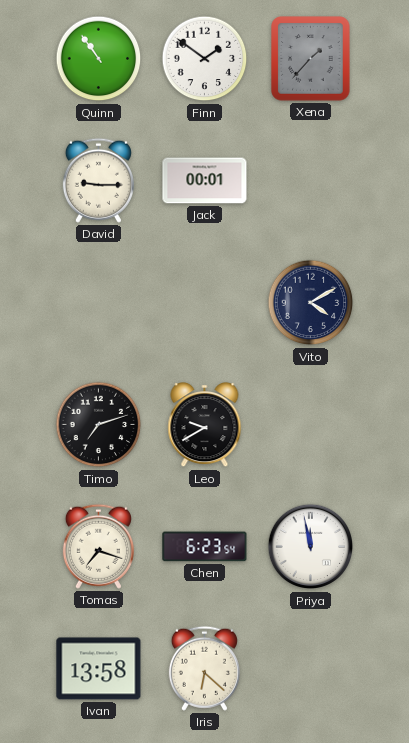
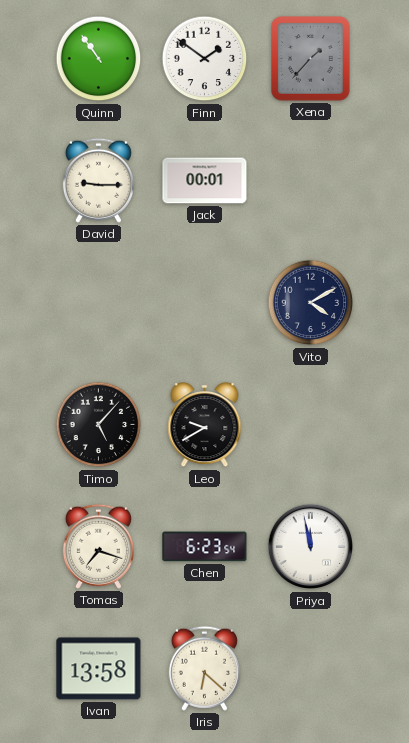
Timo: 7:12 -> 5:07 (99, 425)
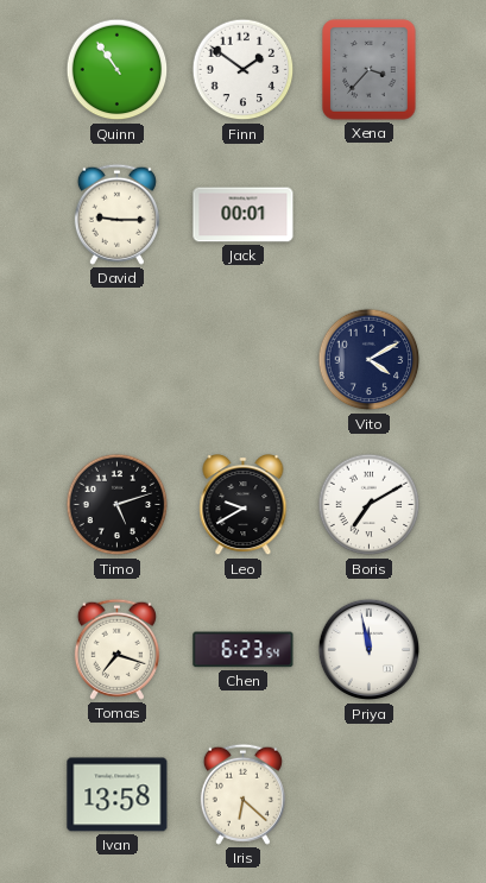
Xena: 1:37 -> 3:37 (370, 70)
Timo: 5:07 -> 5:12 (118, 505)
Boris: none -> 7:10 (370, 505)
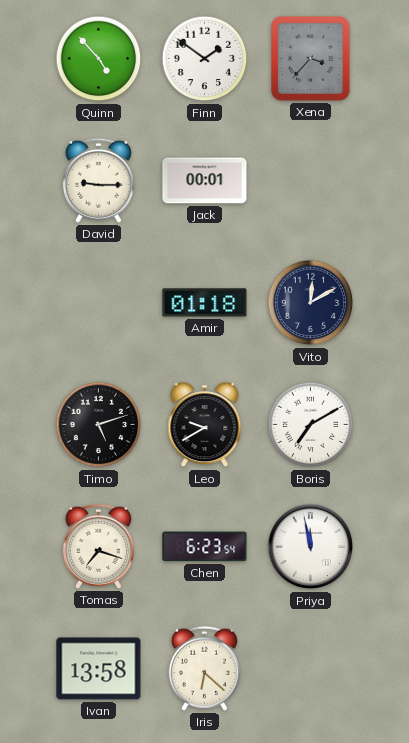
Quinn: 10:54 -> 4:53 (99, 59)
Amir: none -> 01:18 (205, 303)
Vito: 4:10 -> 12:10 (311, 303)
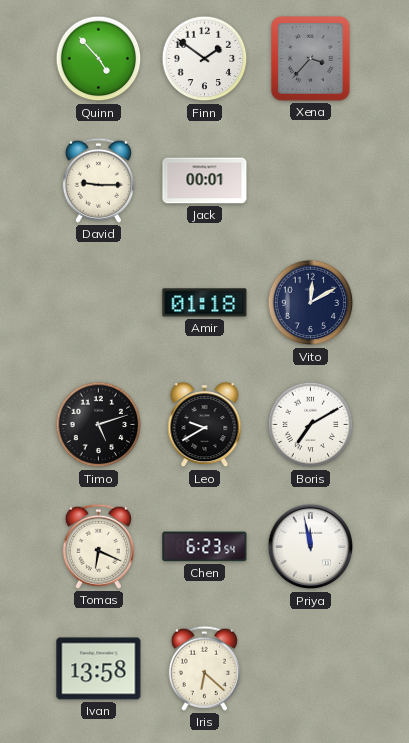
Tomas: 7:18 -> 6:19 (98, 546)
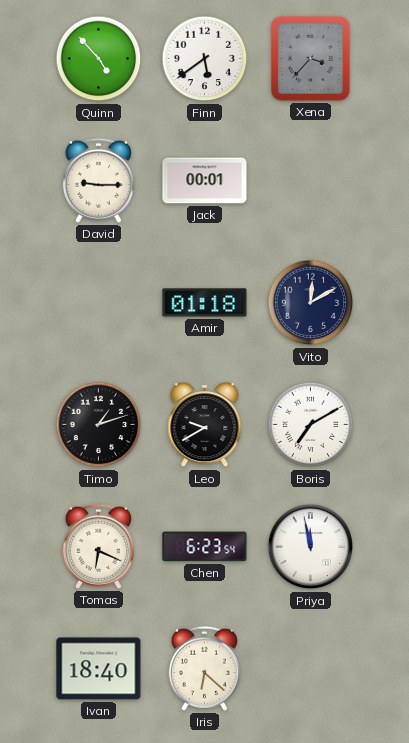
Finn: 1:51 -> 5:39 (205, 59)
Timo: 5:12 -> 1:12 (99, 425)
Ivan: 13:58 -> 18:40 (99, 669)
